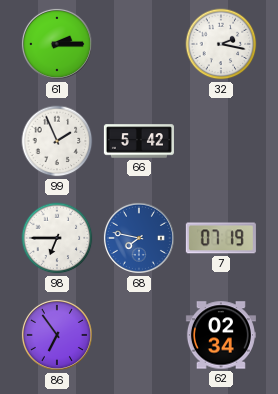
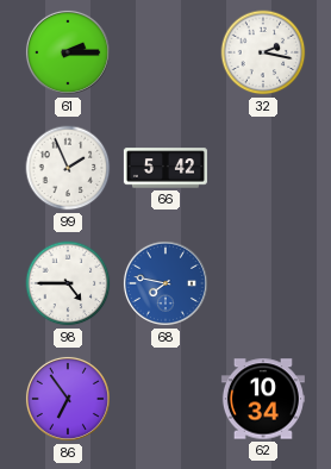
98: 6:45 -> 4:45 (68, 283)
7: 07:19 -> none (221, 238)
62: 02:34 -> 10:34 (263, 399)
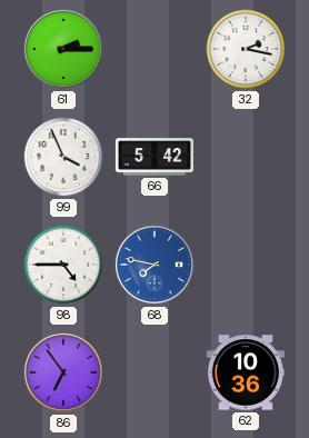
99: 1:56 -> 3:56 (63, 157)
62: 10:34 -> 10:36 (246, 372)
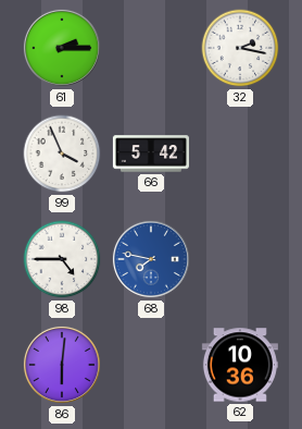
86: 6:54 -> 6:01 (62, 365)
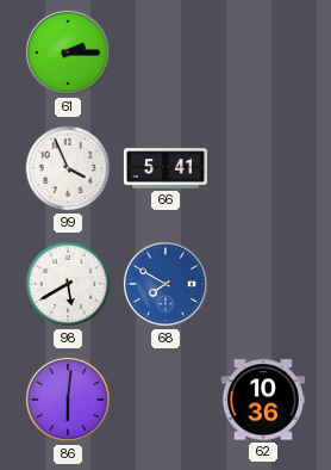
32: 2:17 -> none (240, 48)
66: 5:42 -> 5:41 (165, 168)
98: 4:45 -> 5:40 (68, 284)
68: 7:47 -> 7:50 (165, 284)
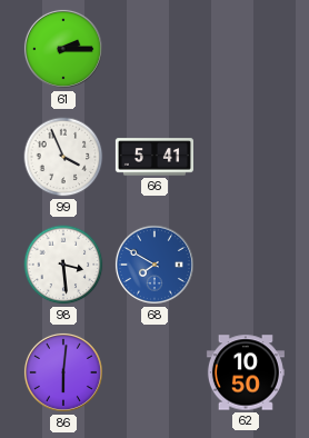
98: 5:40 -> 3:29 (63, 265)
62: 10:36 -> 10:50 (246, 372)
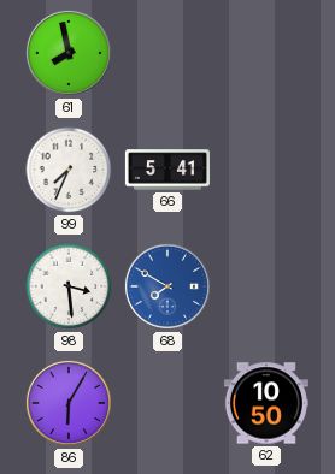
61: 2:15 -> 7:58 (69, 53)
99: 3:56 -> 7:34 (69, 170)
86: 6:01 -> 6:05 (69, 403)
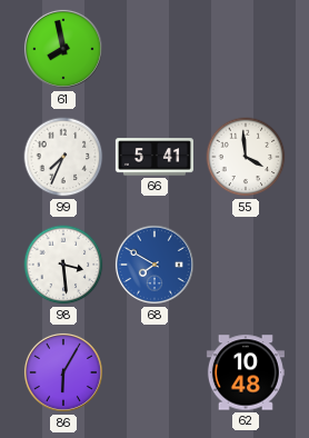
55: none -> 3:59 (246, 157)
62: 10:50 -> 10:48 (246, 372)
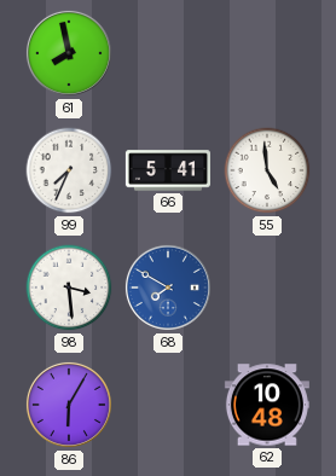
55: 3:59 -> 4:59 (267, 170)
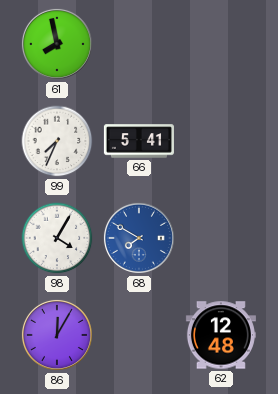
55: 4:59 -> none (267, 170)
98: 3:29 -> 4:05 (57, 238)
86: 6:05 -> 12:05 (57, 335)
62: 10:48 -> 12:48 (221, 335)
